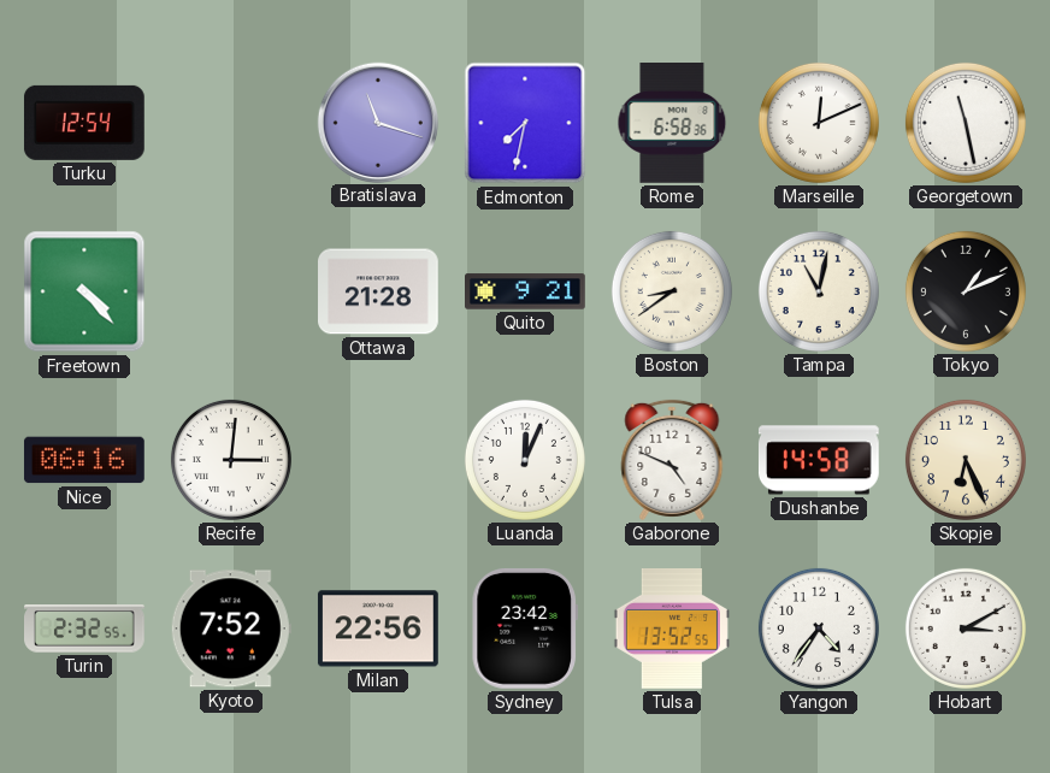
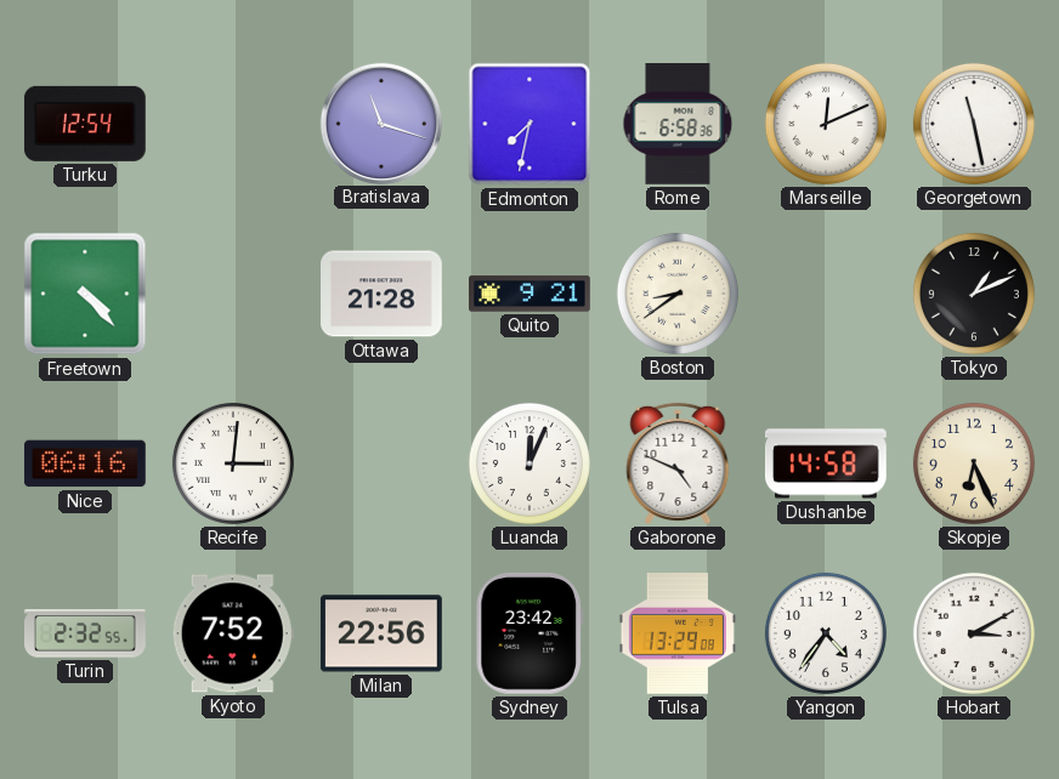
Tampa: 11:02 -> none (819, 291)
Tulsa: 13:52 -> 13:29 (678, 635)
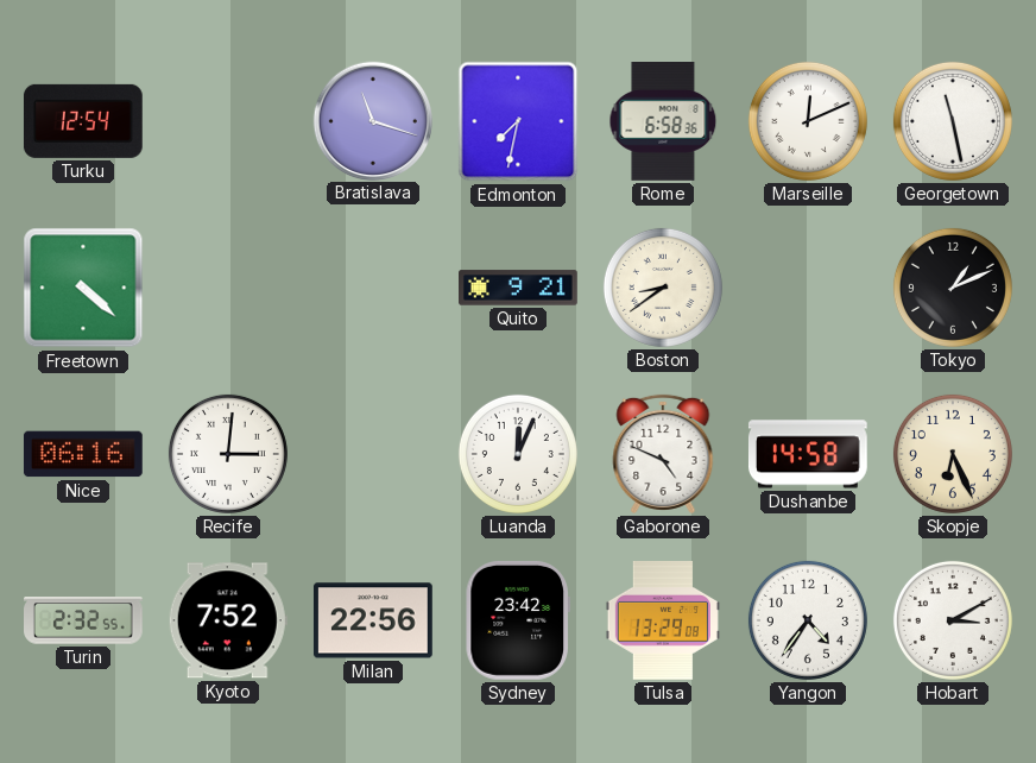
Freetown: 4:23 -> 4:22 (83, 288)
Ottawa: 21:28 -> none (383, 294)
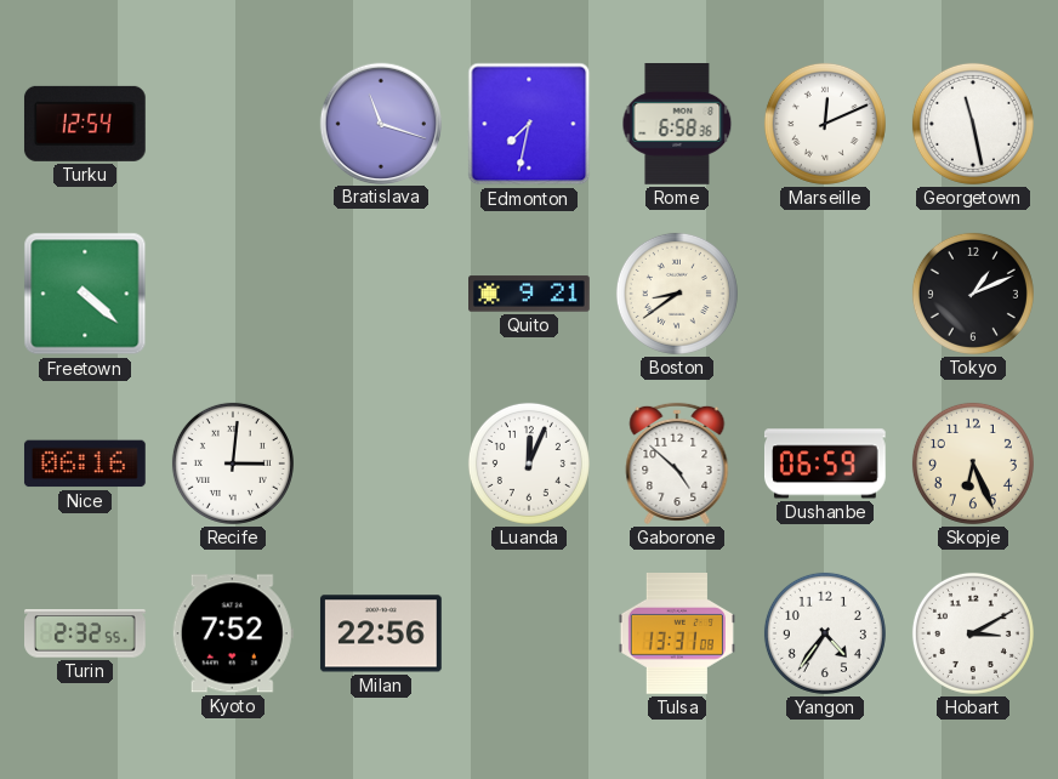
Gaborone: 4:49 -> 4:52 (677, 464)
Dushanbe: 14:58 -> 06:59 (825, 464)
Sydney: 23:42 -> none (518, 620)
Tulsa: 13:29 -> 13:31 (677, 635)
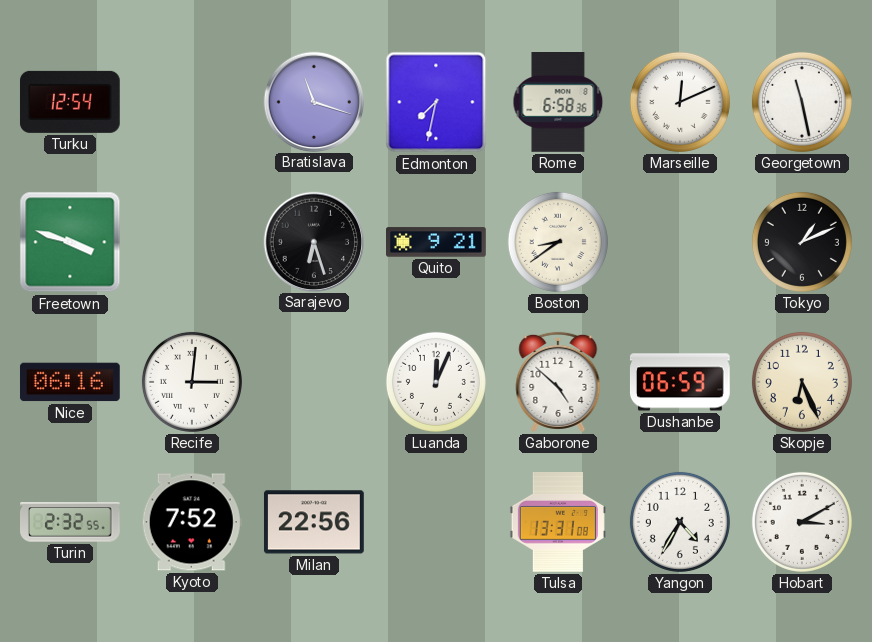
Freetown: 4:22 -> 3:48 (70, 242)
Sarajevo: none -> 6:27 (313, 241)
Yangon: 4:36 -> 4:35 (680, 522)
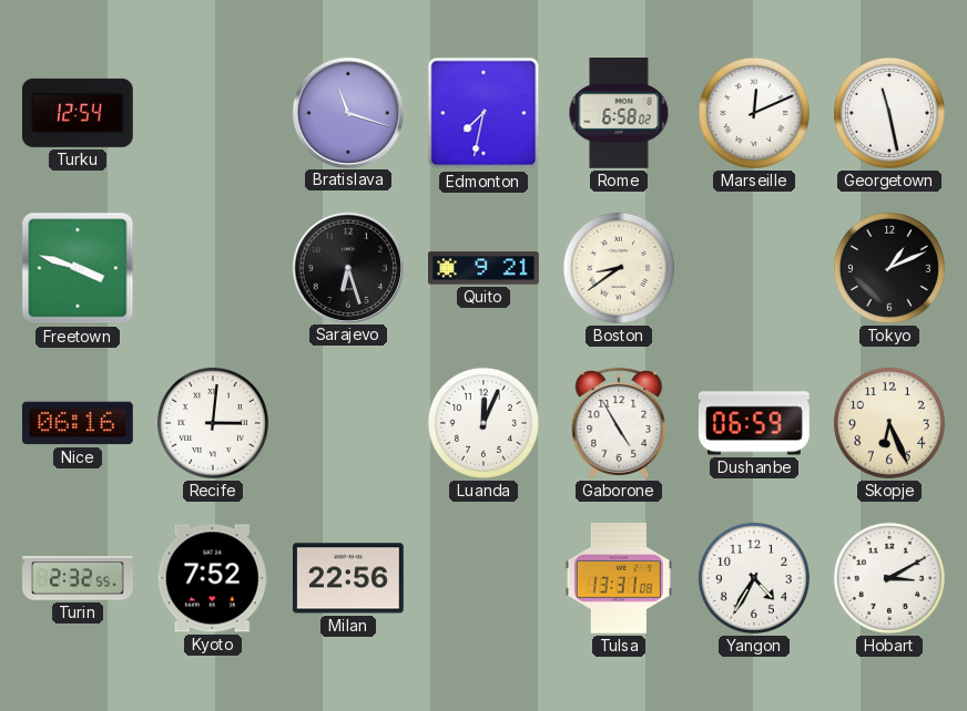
Rome: 6:58:36 -> 6:58:02 (619, 114)
Gaborone: 4:52 -> 4:55 (619, 423)
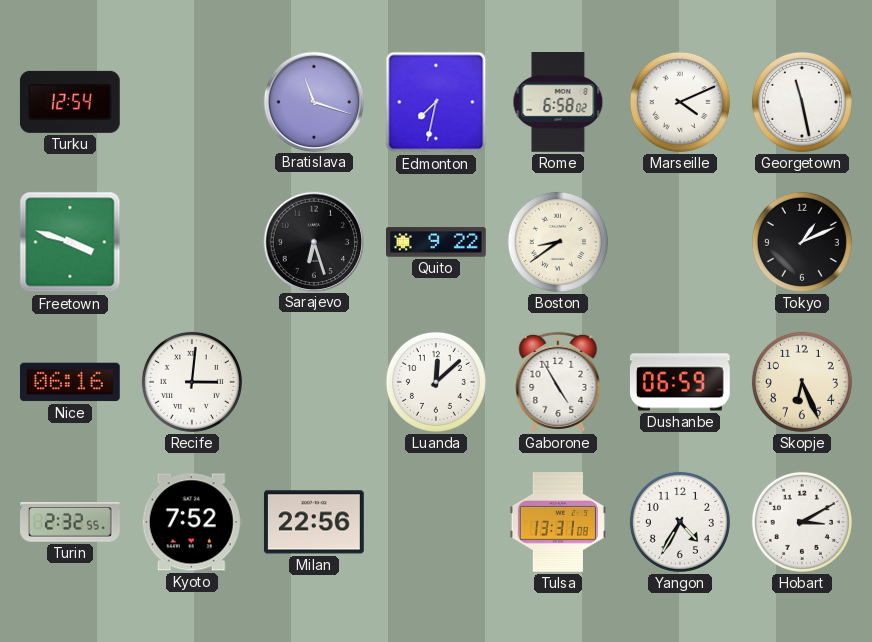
Marseille: 12:11 -> 4:11 (680, 102)
Quito: 9:21 -> 9:22 (437, 242)
Luanda: 12:04 -> 12:08 (436, 382)
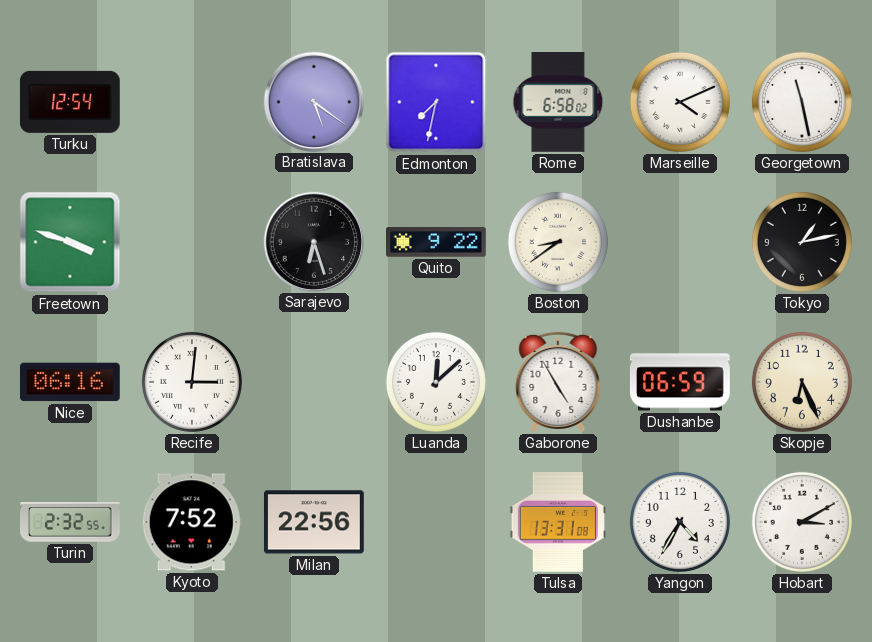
Bratislava: 11:18 -> 5:21 (313, 101)
Tokyo: 1:11 -> 1:13 (802, 242)
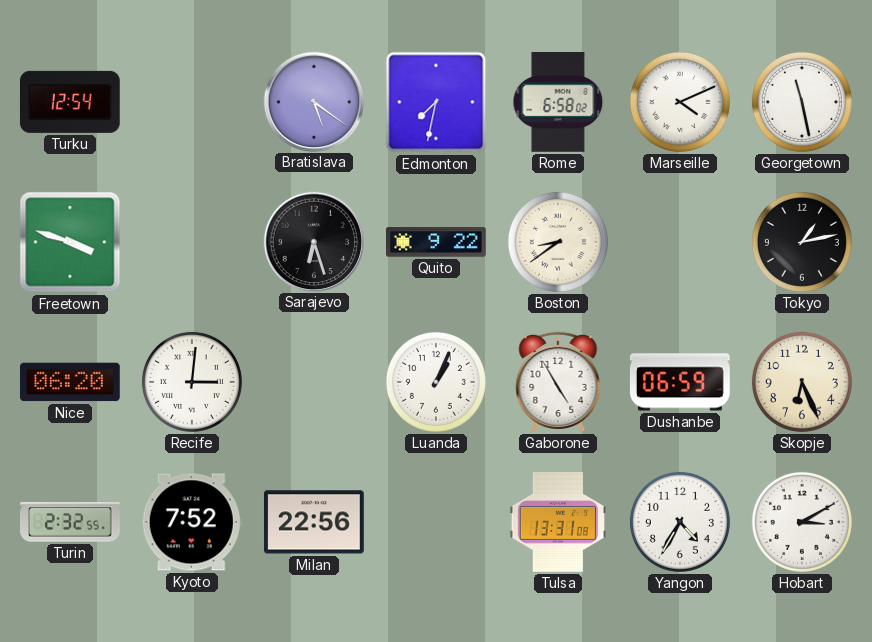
Nice: 06:16 -> 06:20 (70, 382)
Luanda: 12:08 -> 1:04 (436, 382)
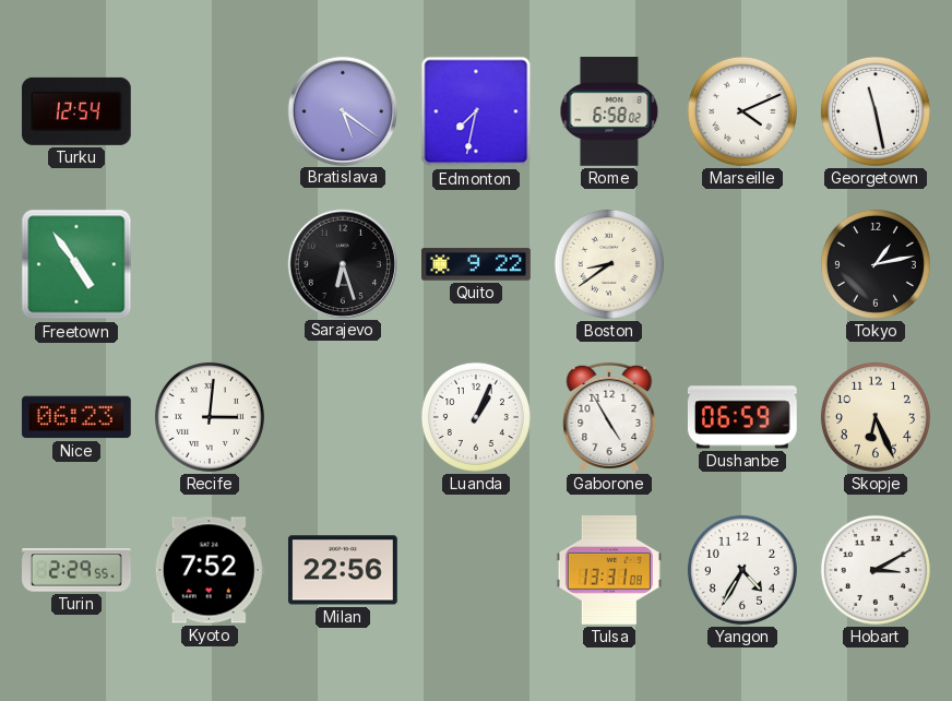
Freetown: 3:48 -> 4:54 (76, 264)
Nice: 06:20 -> 06:23 (76, 417)
Turin: 2:32 -> 2:29 (78, 570)
